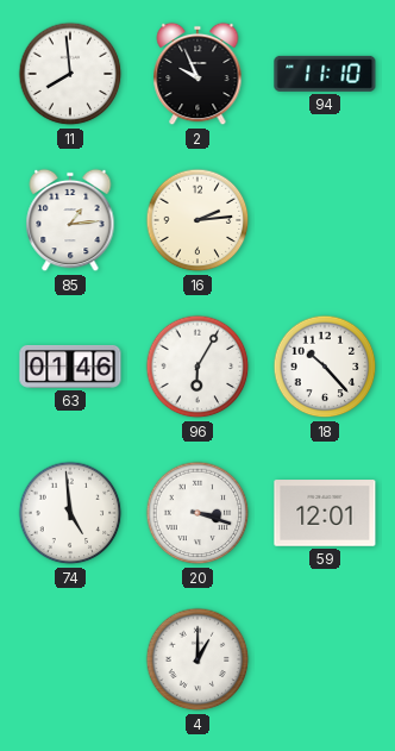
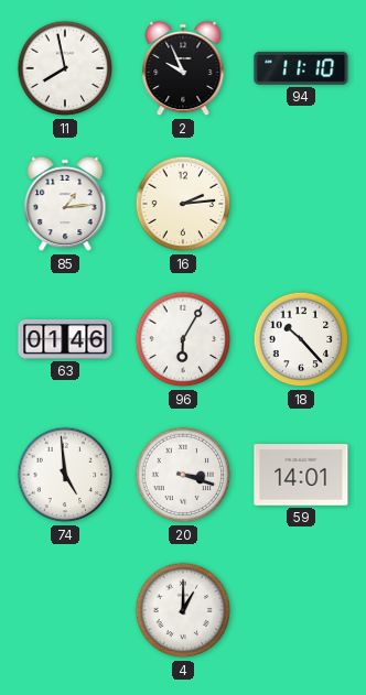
11: 7:59 -> 7:58 (65, 68)
59: 12:01 -> 14:01 (301, 475)
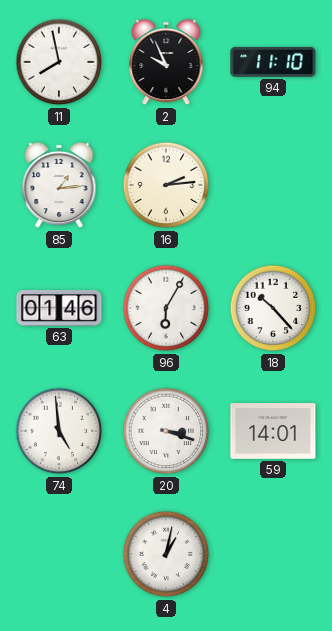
4: 1:00 -> 1:02 (166, 554)
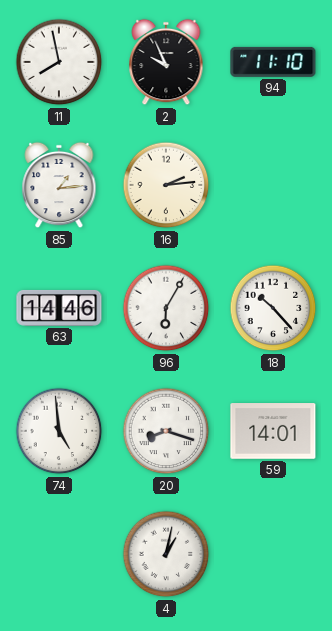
63: 01:46 -> 14:46 (59, 308)
20: 3:18 -> 8:18 (166, 431)
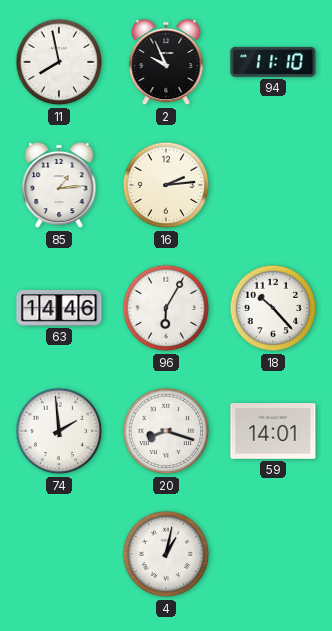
74: 4:59 -> 1:59 (59, 431)
